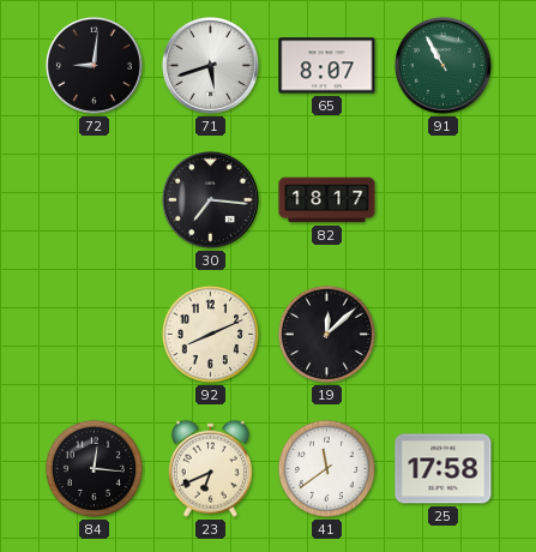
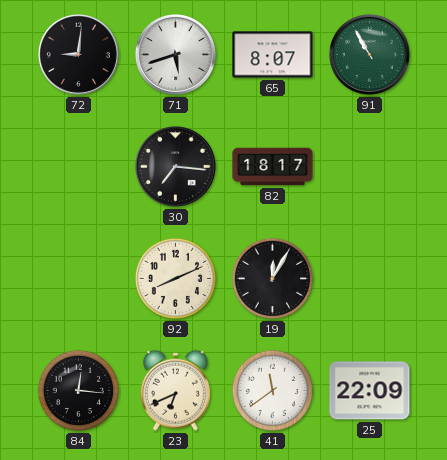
19: 12:08 -> 12:05 (272, 278)
25: 17:58 -> 22:09 (370, 391)
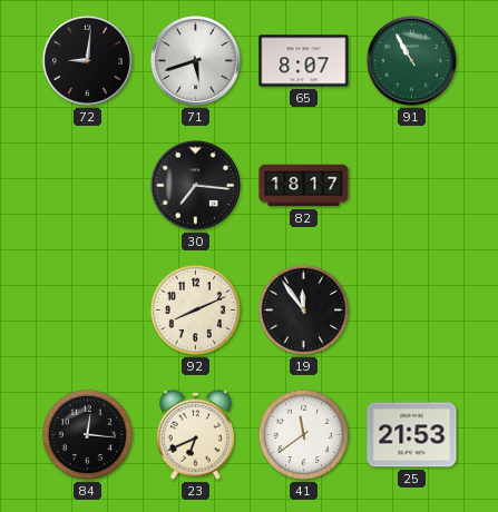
19: 12:05 -> 11:54 (303, 309)
25: 22:09 -> 21:53 (412, 435)
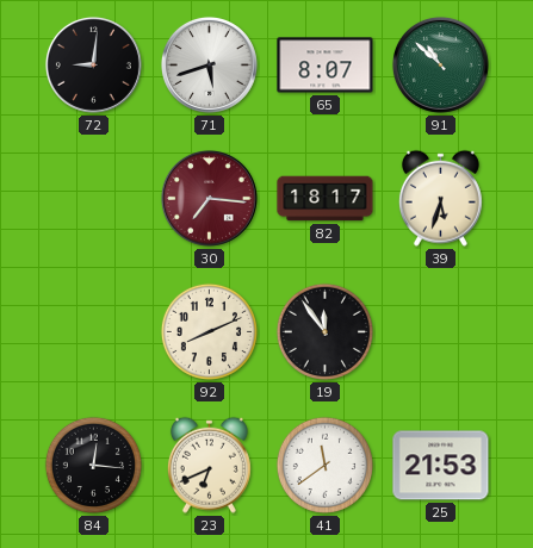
91: 10:55 -> 10:52 (440, 64)
30 dial: black -> burgundy (209, 198)
39: none -> 5:33 (440, 198)
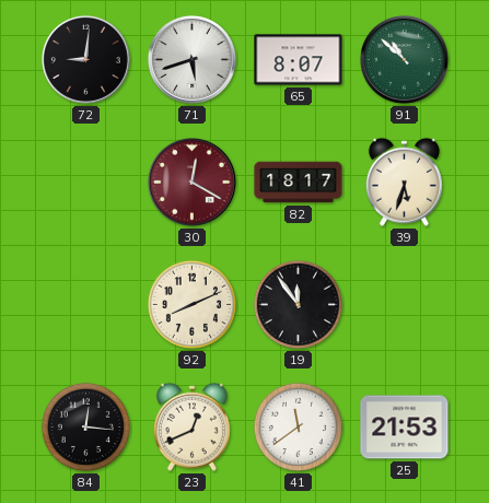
30: 7:16 -> 12:20 (191, 182)
23: 6:41 -> 12:41 (191, 426)
